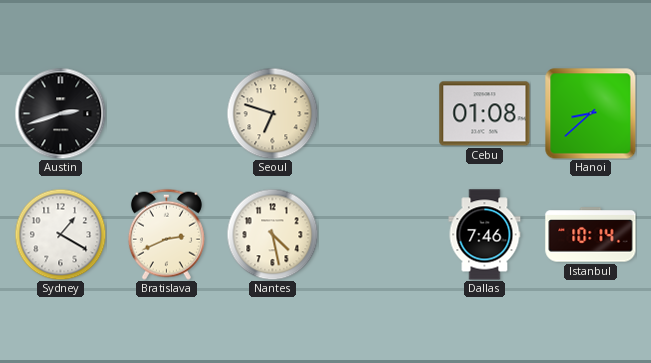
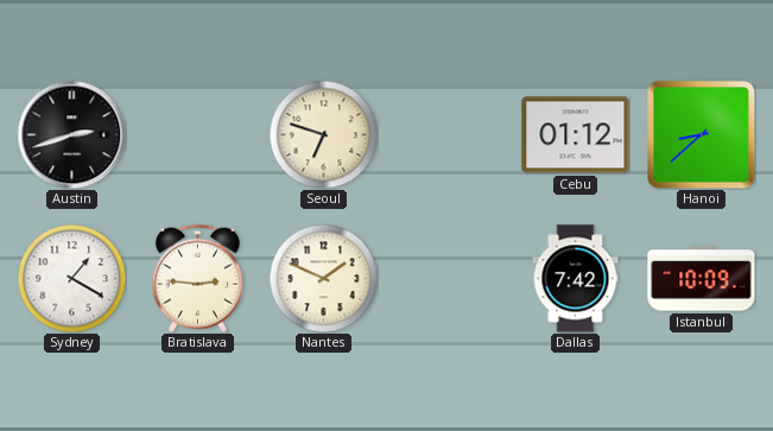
Cebu: 01:08 -> 01:12 (576, 135)
Bratislava: 2:41 -> 2:46 (197, 278)
Nantes: 4:28 -> 1:49 (323, 278)
Dallas: 7:46 -> 7:42 (576, 279)
Istanbul: 10:14 -> 10:09 (702, 279)
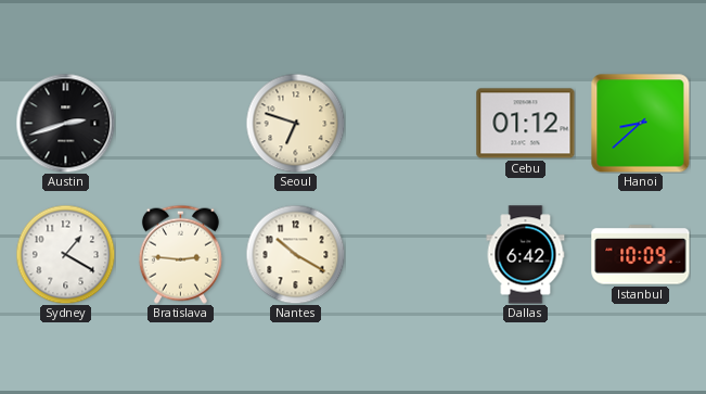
Nantes: 1:49 -> 10:20 (295, 254)
Dallas: 7:42 -> 6:42 (526, 255)
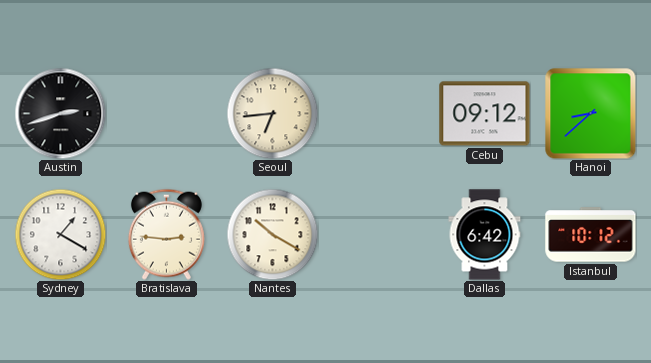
Seoul: 6:48 -> 6:44 (272, 113)
Cebu: 01:12 -> 09:12 (485, 114)
Istanbul: 10:09 -> 10:12 (591, 235)
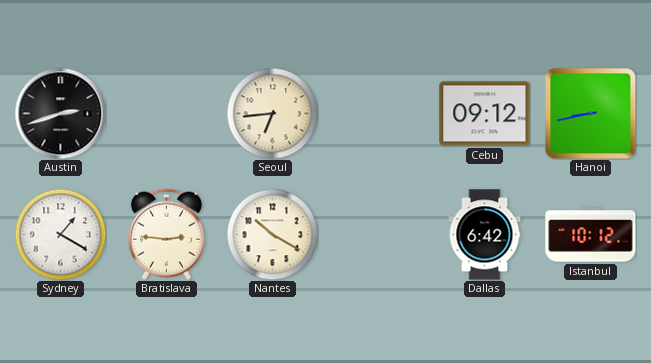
Hanoi: 8:38 -> 8:43 (590, 113)
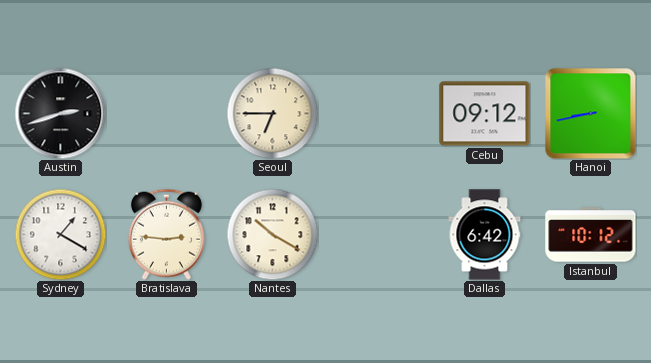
Seoul: 6:44 -> 6:45 (272, 113)
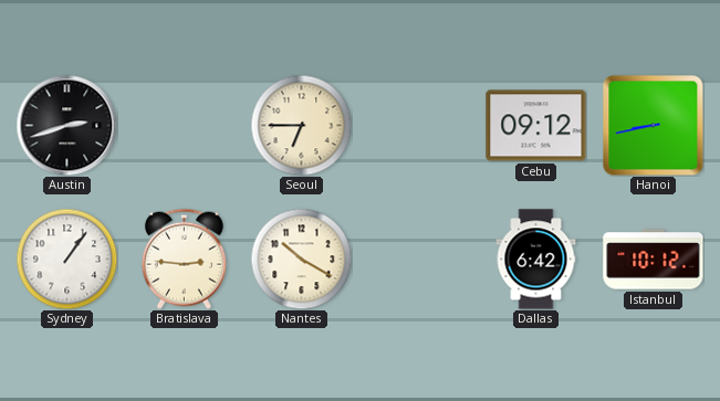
Sydney: 1:20 -> 1:06 (66, 258)
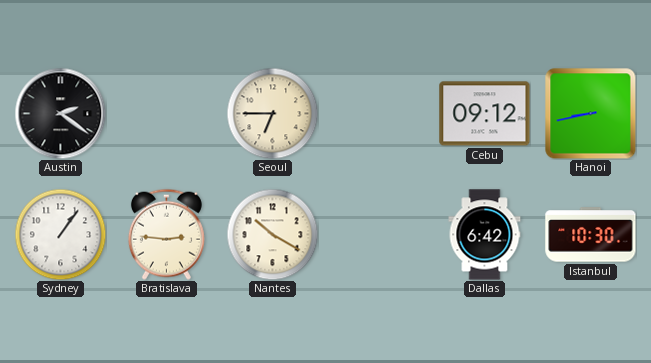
Austin: 2:42 -> 2:21 (60, 113)
Istanbul: 10:12 -> 10:30 (591, 235)
